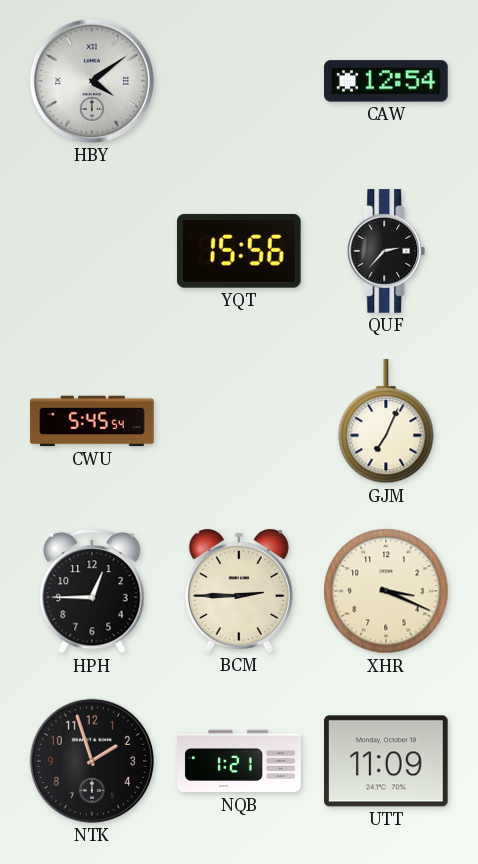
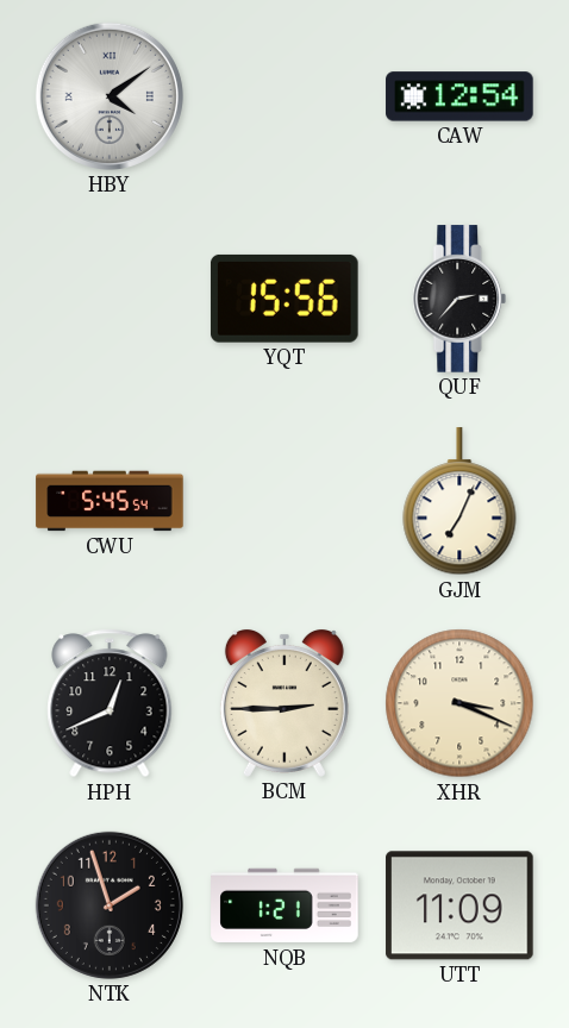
HPH: 12:45 -> 12:41 (110, 703)
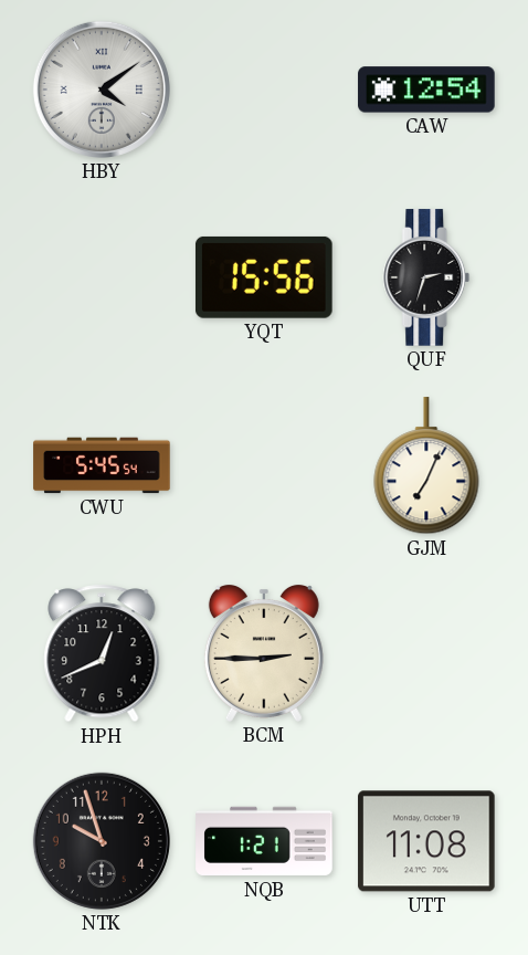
QUF: 2:37 -> 2:33 (426, 277)
XHR: 3:19 -> none (459, 703)
NTK: 1:57 -> 9:57 (102, 841)
UTT: 11:09 -> 11:08 (426, 841)
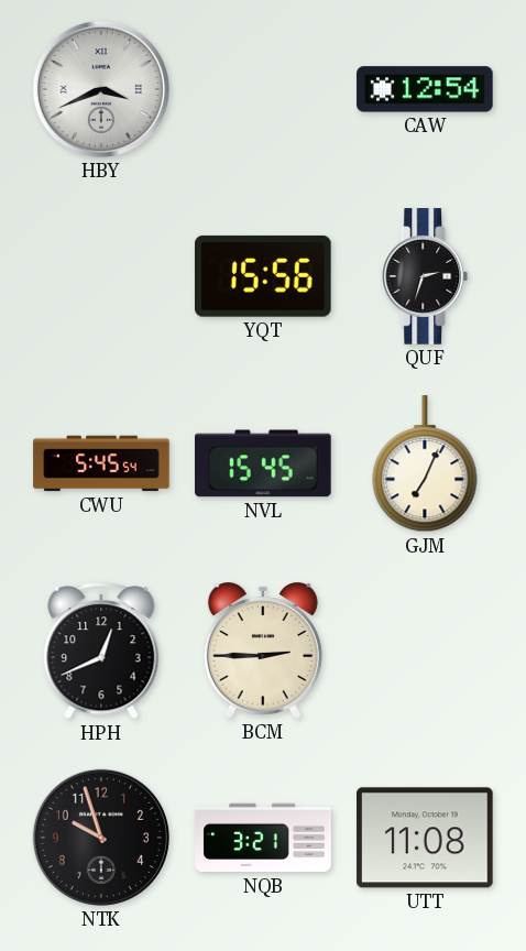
HBY: 4:09 -> 3:41 (101, 89)
NVL: none -> 15:45 (263, 463)
NQB: 1:21 -> 3:21 (263, 838)
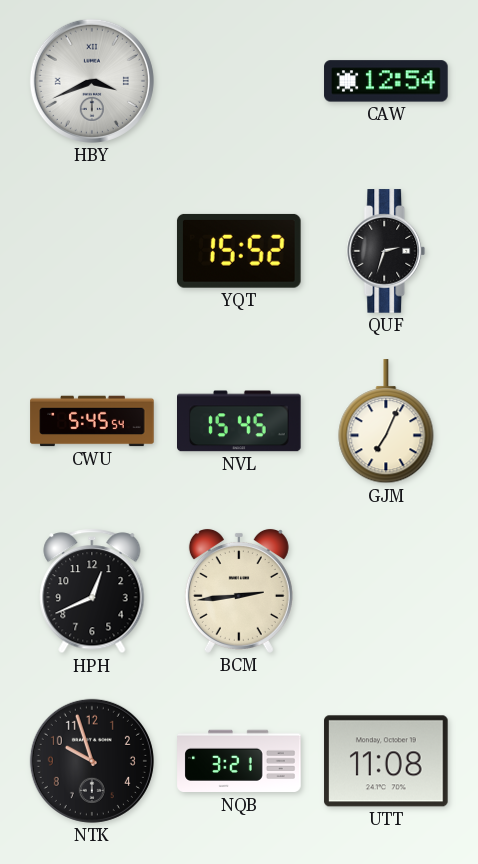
YQT: 15:56 -> 15:52 (239, 251)
BCM: 2:45 -> 2:44 (239, 591)
